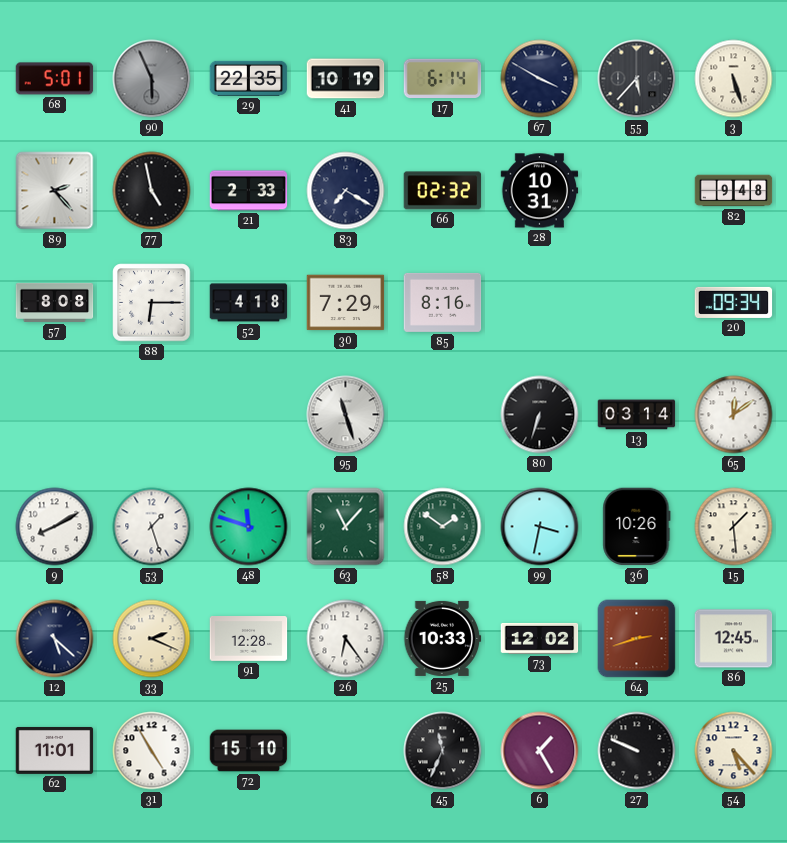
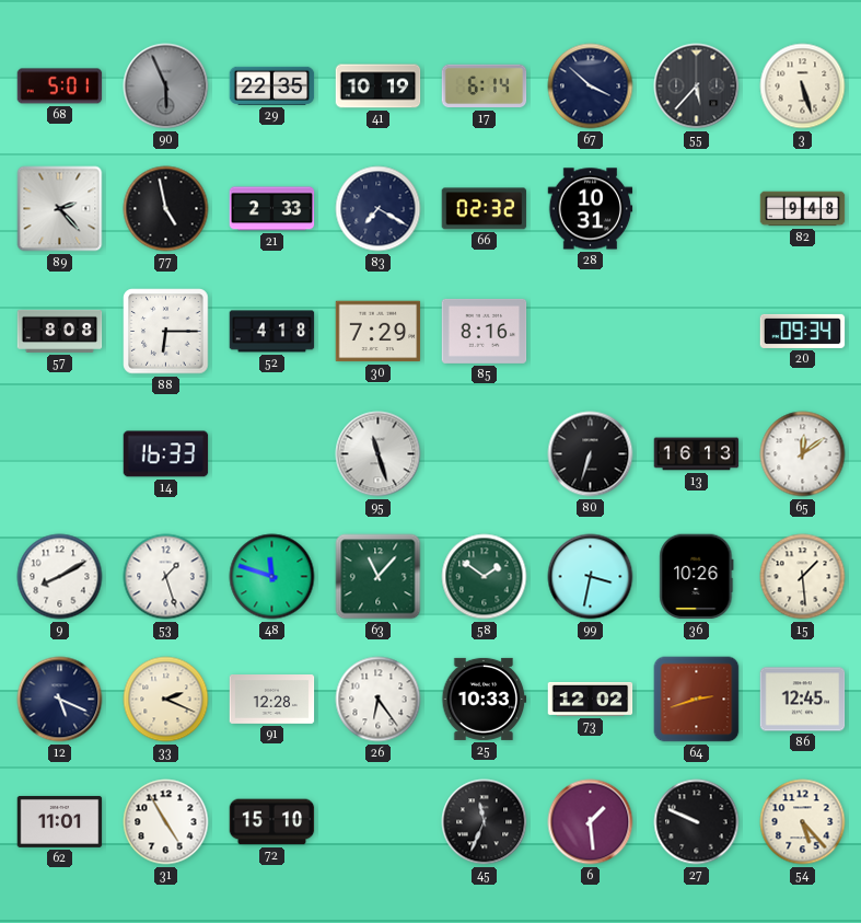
67: 3:50 -> 3:52 (591, 86)
14: none -> 16:33 (166, 454)
13: 03:14 -> 16:13 (697, 454)
12: 5:22 -> 5:19 (60, 700)
6: 1:25 -> 1:29 (591, 822)
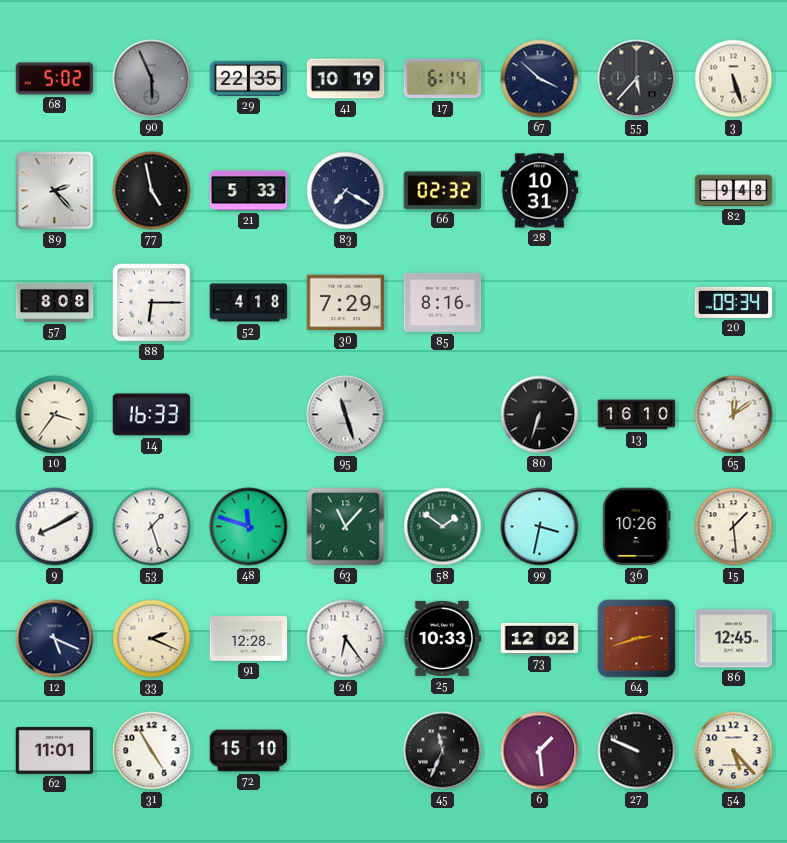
68: 5:01 -> 5:02 (55, 79)
21: 2:33 -> 5:33 (249, 191)
10: none -> 3:36 (55, 415)
13: 16:13 -> 16:10 (637, 415)
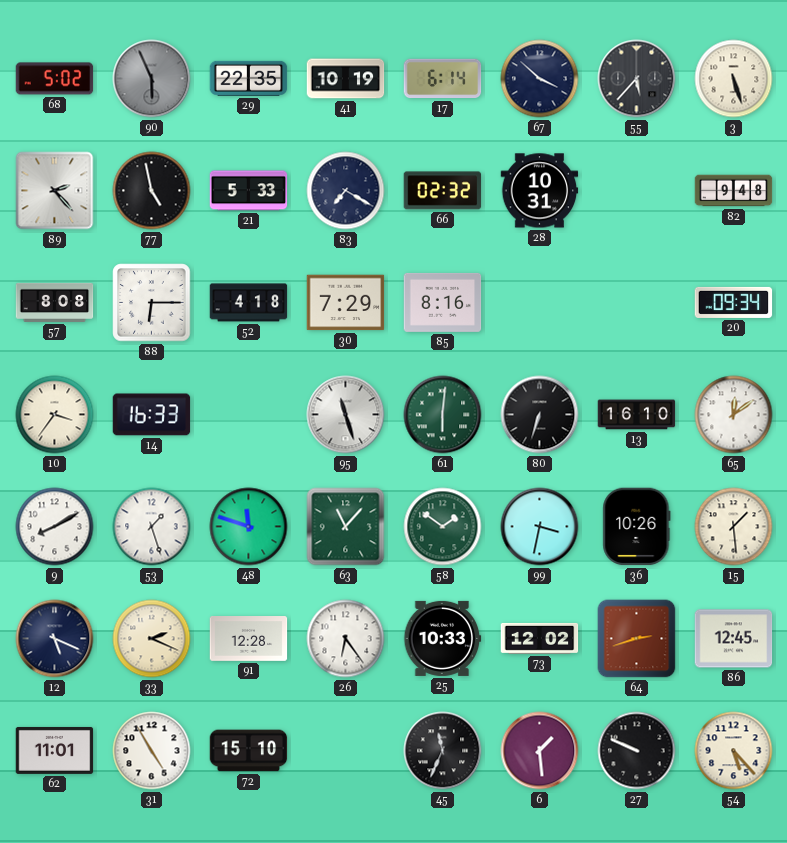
61: none -> 6:01 (443, 415)
